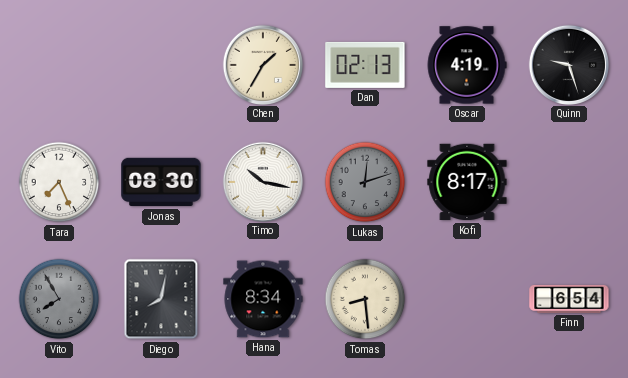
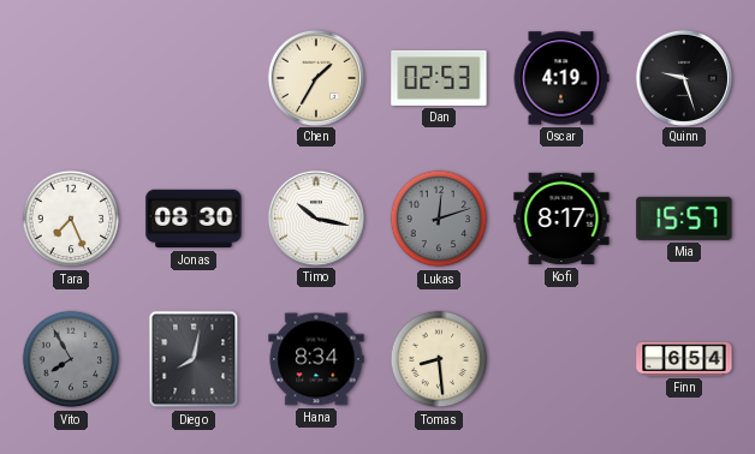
Dan: 02:13 -> 02:53 (439, 78)
Mia: none -> 15:57 (684, 219)
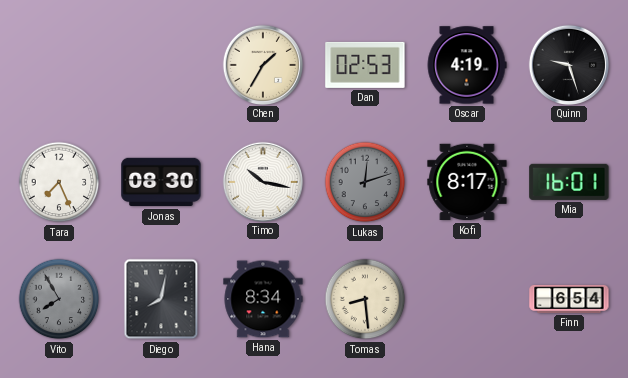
Mia: 15:57 -> 16:01 (569, 182)
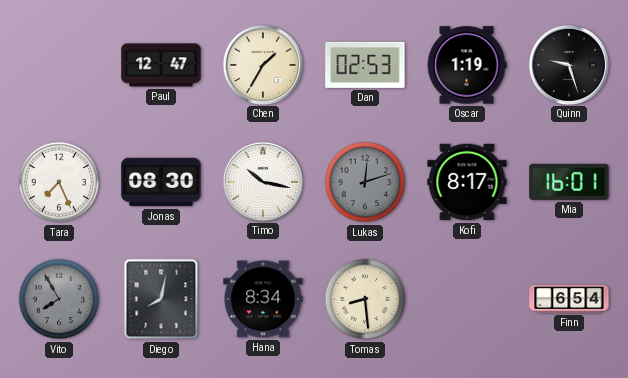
Paul: none -> 12:47 (161, 65)
Oscar: 4:19 -> 1:19 (467, 65)
